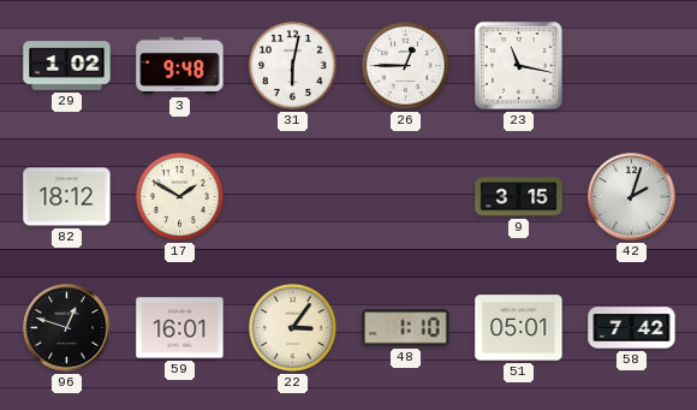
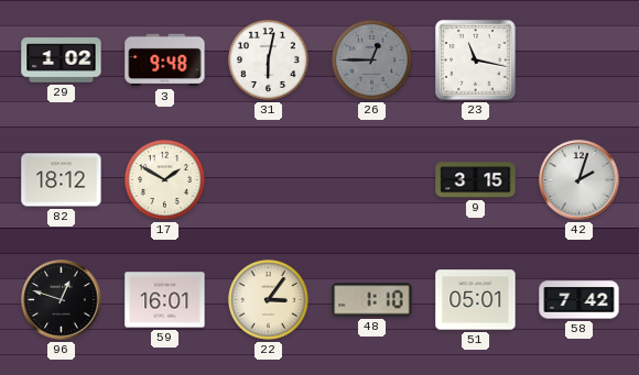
26 dial: white -> grey (371, 59)
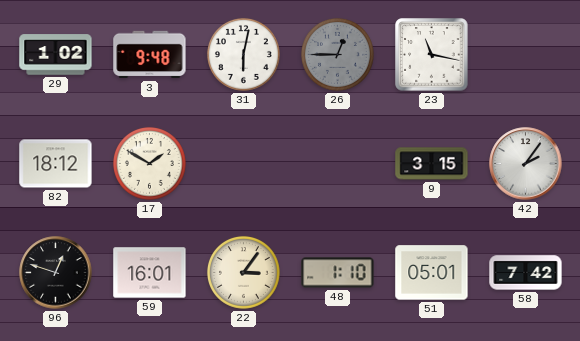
42: 2:03 -> 2:06 (526, 164)
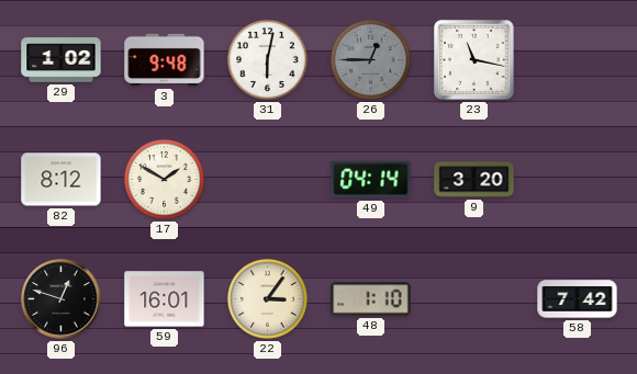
82: 18:12 -> 8:12 (62, 180)
49: none -> 04:14 (371, 180)
9: 3:15 -> 3:20 (474, 180)
42: 2:06 -> none (526, 164)
51: 05:01 -> none (432, 273)
